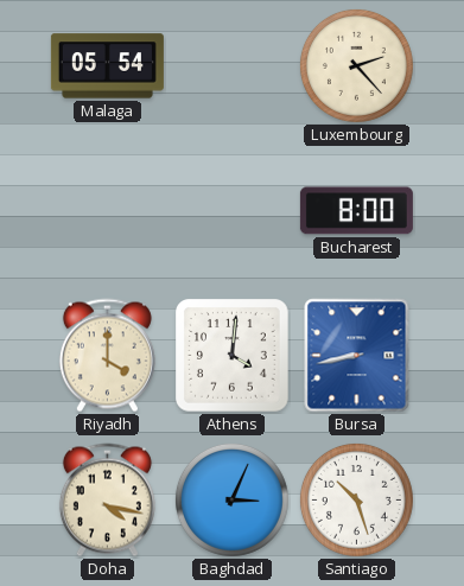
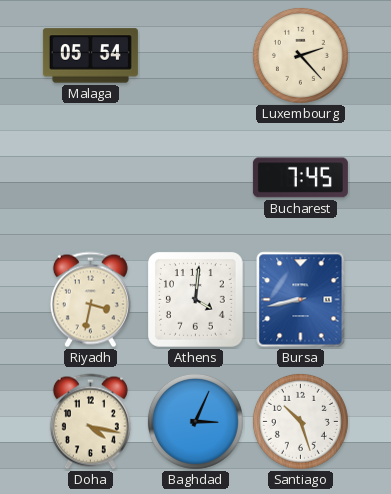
Bucharest: 8:00 -> 7:45 (300, 178)
Riyadh: 4:00 -> 3:32 (90, 300)
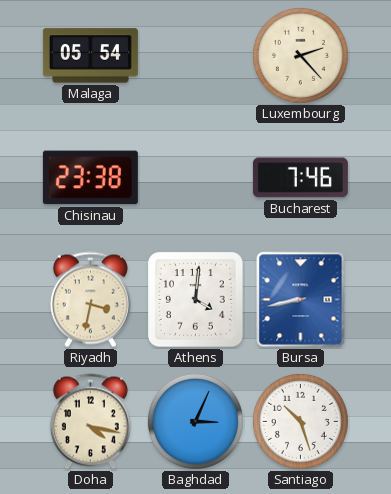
Chisinau: none -> 23:38 (90, 178)
Bucharest: 7:45 -> 7:46 (300, 178)
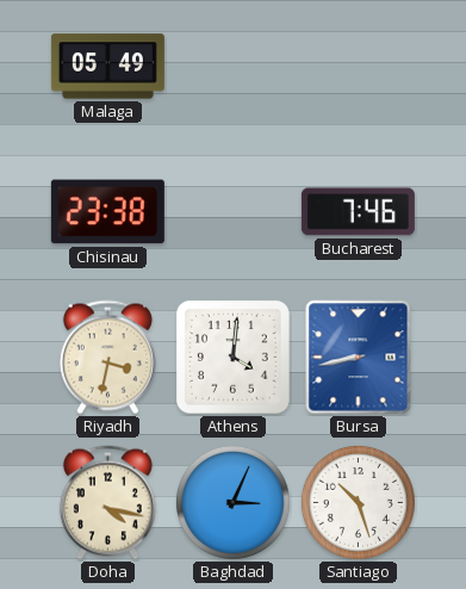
Malaga: 05:54 -> 05:49 (107, 67)
Luxembourg: 2:23 -> none (300, 55)
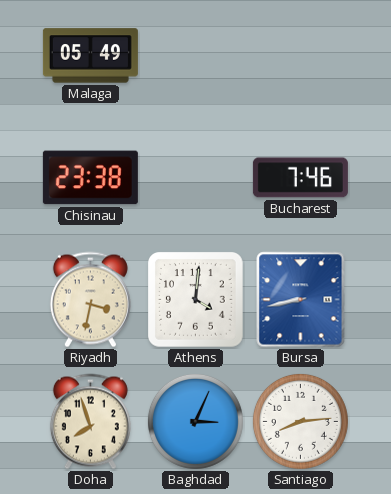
Doha: 4:17 -> 7:57 (90, 422)
Santiago: 10:27 -> 8:14 (300, 421)
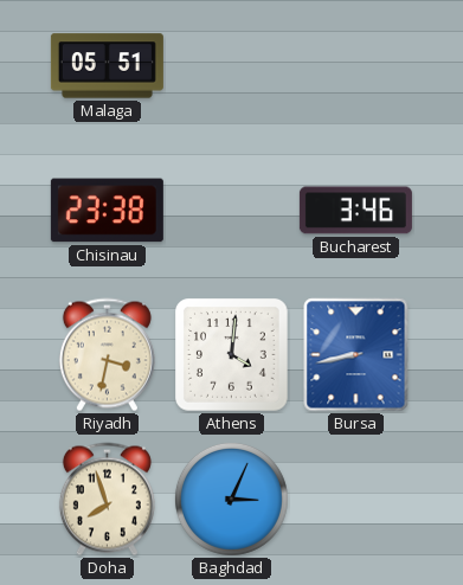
Malaga: 05:49 -> 05:51 (107, 66)
Bucharest: 7:46 -> 3:46 (355, 211)
Santiago: 8:14 -> none (300, 421)
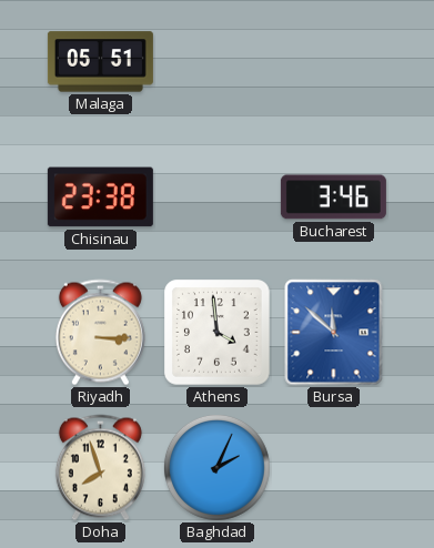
Riyadh: 3:32 -> 3:15 (100, 333)
Athens: 4:01 -> 3:59 (218, 333)
Bursa: 8:43 -> 11:52 (334, 333)
Baghdad: 3:04 -> 2:04 (216, 467)
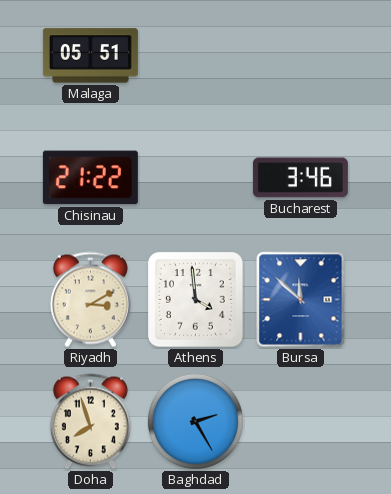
Chisinau: 23:38 -> 21:22 (90, 178)
Riyadh: 3:15 -> 3:10 (90, 300)
Baghdad: 2:04 -> 2:25 (195, 421)
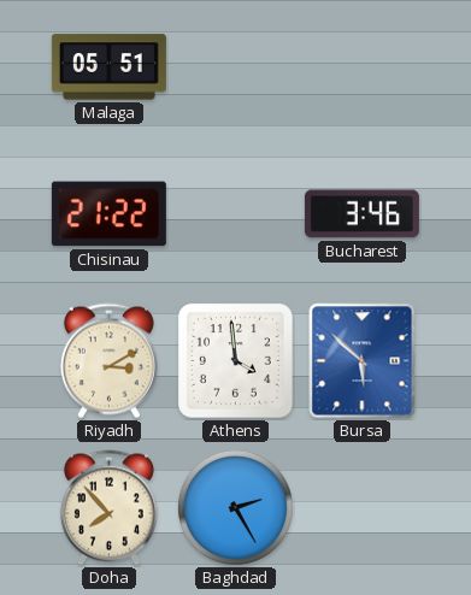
Bursa: 11:52 -> 5:52 (363, 361)
Doha: 7:57 -> 7:53 (108, 508)
